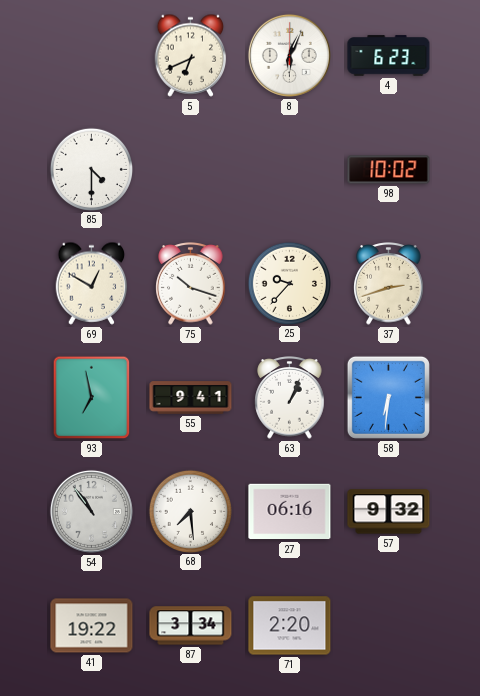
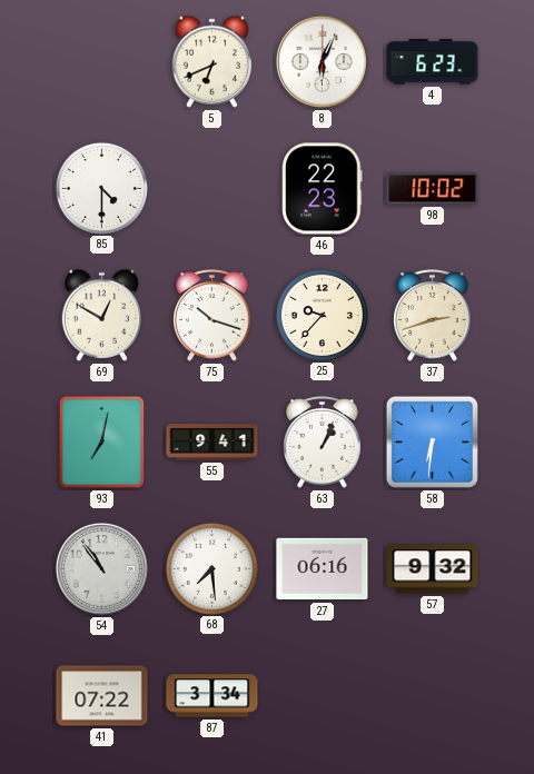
46: none -> 22:23 (323, 189)
93: 6:58 -> 7:02 (102, 443)
41: 19:22 -> 07:22 (102, 696)
71: 2:20 -> none (290, 626)
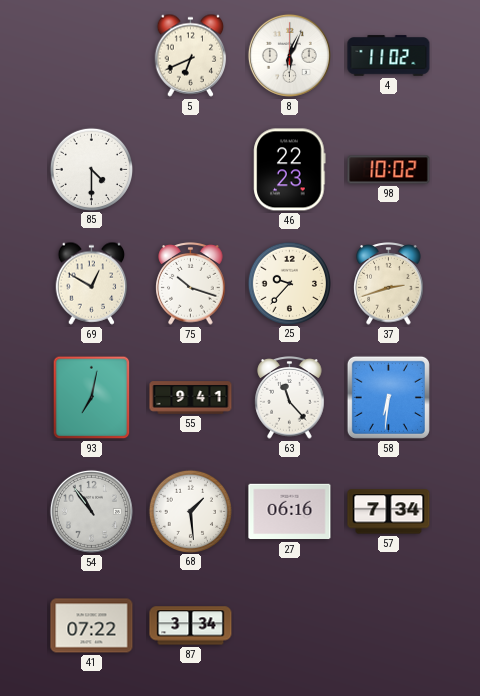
4: 6:23 -> 11:02 (389, 56)
63: 1:04 -> 11:23 (290, 398)
68: 7:29 -> 1:29 (190, 511)
57: 9:32 -> 7:34 (389, 512)
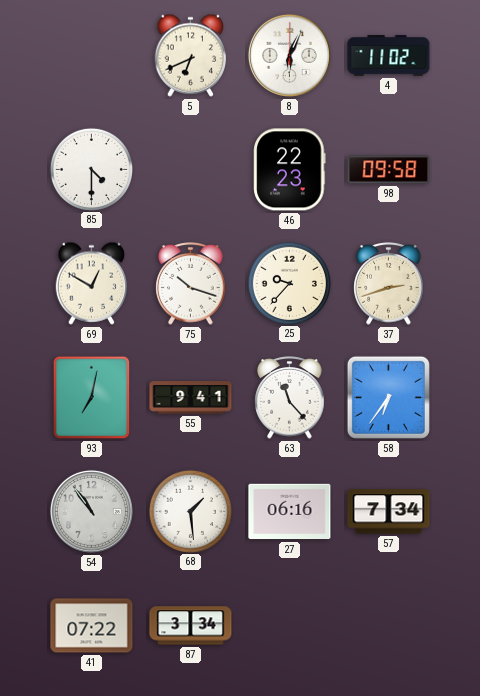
98: 10:02 -> 09:58 (389, 170)
58: 6:31 -> 6:36 (388, 397)
